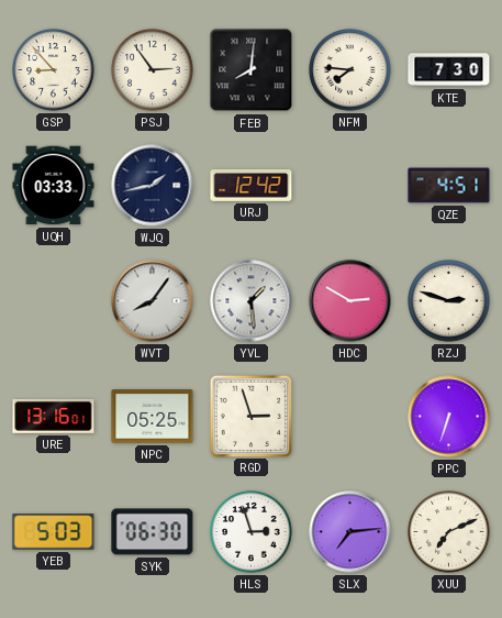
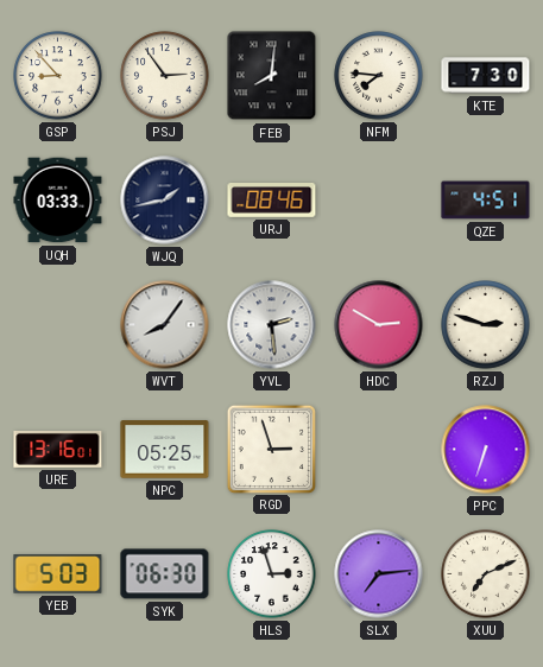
URJ: 12:42 -> 08:46 (272, 201)
YVL: 1:29 -> 2:29 (272, 325)
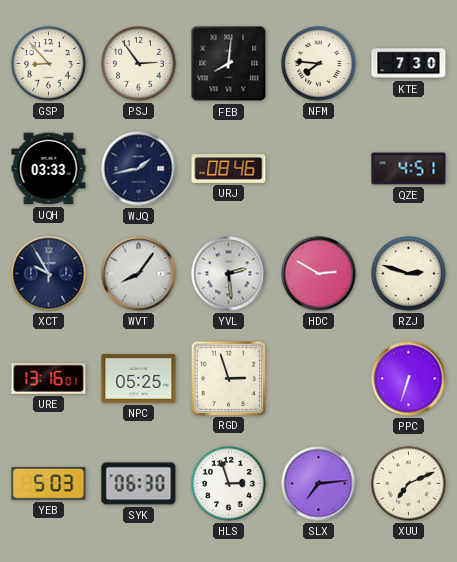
XCT: none -> 9:55 (49, 274)
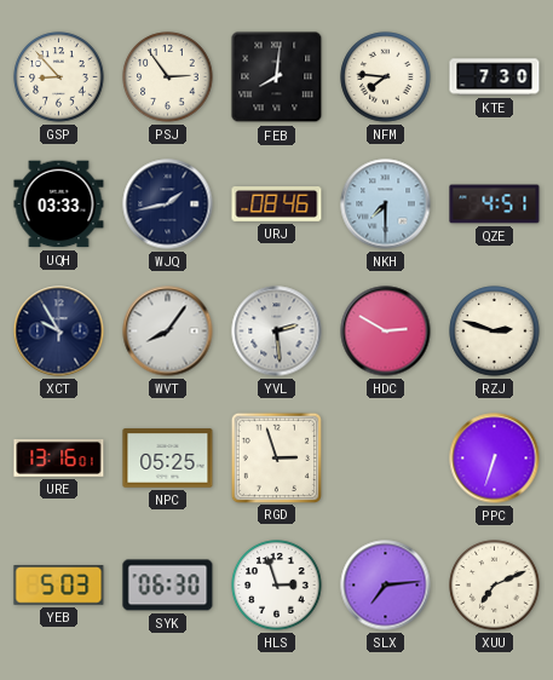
NKH: none -> 7:30 (386, 204)
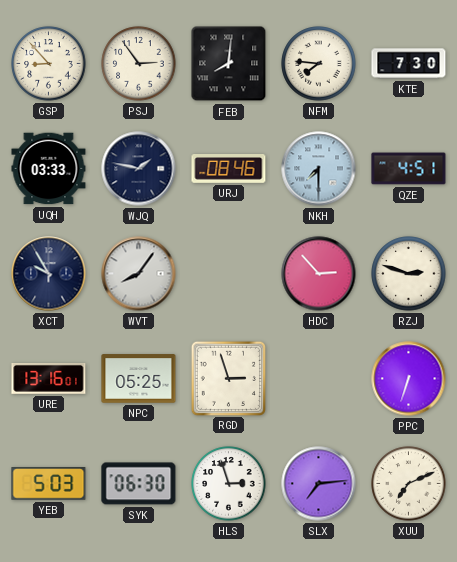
WJQ: 1:43 -> 1:47 (139, 169)
YVL: 2:29 -> none (277, 332)
HDC: 2:50 -> 2:53 (319, 274)
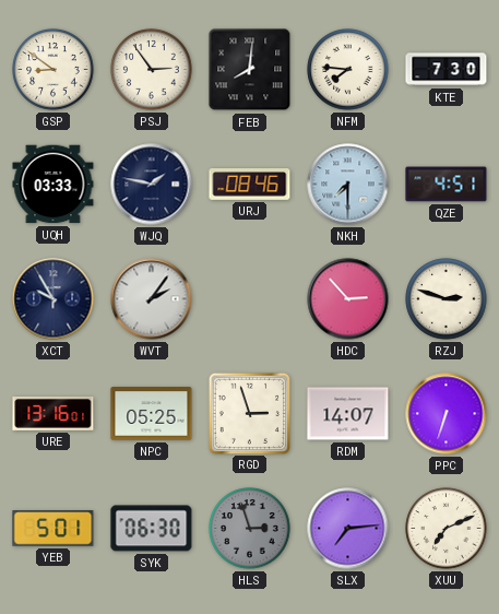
GSP: 8:53 -> 8:51 (54, 70)
WVT: 8:06 -> 2:06 (152, 299)
RDM: none -> 14:07 (348, 414)
YEB: 5:03 -> 5:01 (54, 529)
HLS dial: white -> grey (250, 529)
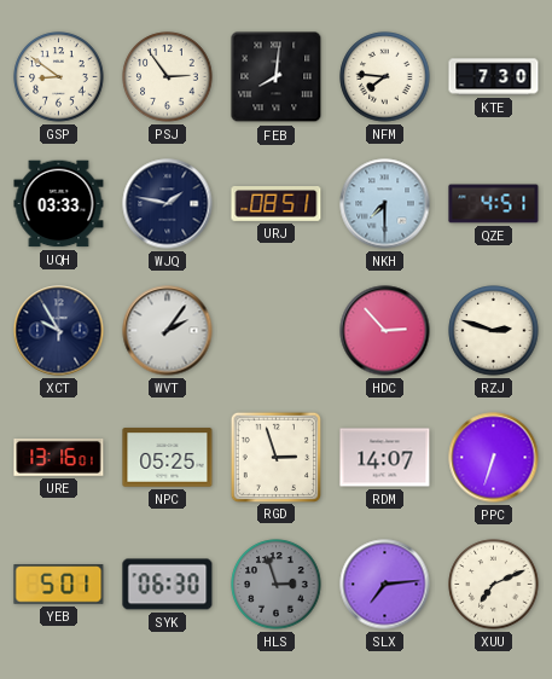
URJ: 08:46 -> 08:51 (277, 204)
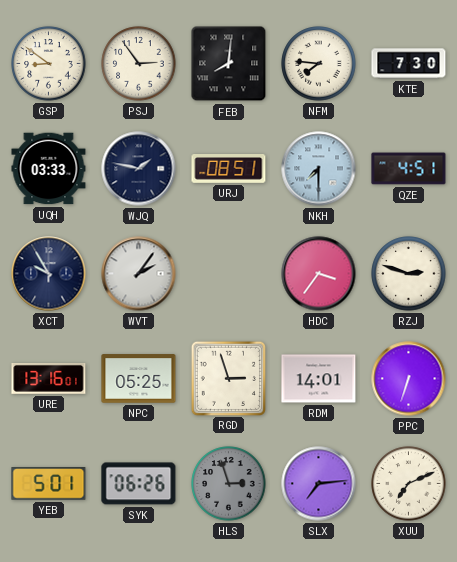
HDC: 2:53 -> 3:36 (319, 274)
RDM: 14:07 -> 14:01 (319, 379)
SYK: 06:30 -> 06:26 (139, 484)
